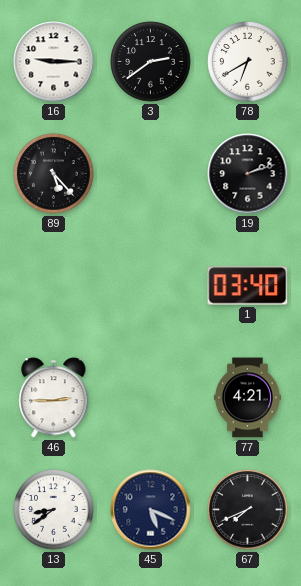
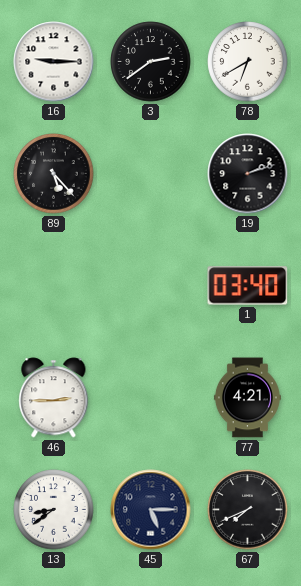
45: 5:19 -> 5:15 (151, 510)
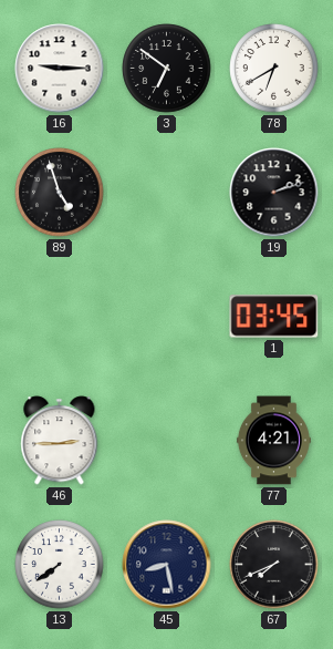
3: 2:39 -> 6:51 (167, 69)
89: 5:23 -> 4:57 (60, 193)
1: 03:40 -> 03:45 (274, 317)
13: 8:39 -> 7:39 (60, 565)
45: 5:15 -> 8:28 (167, 565)
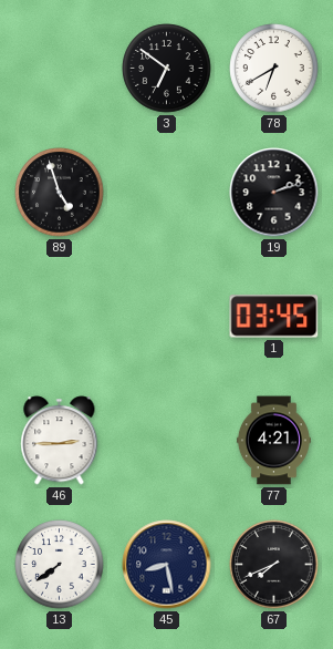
16: 9:15 -> none (60, 69)
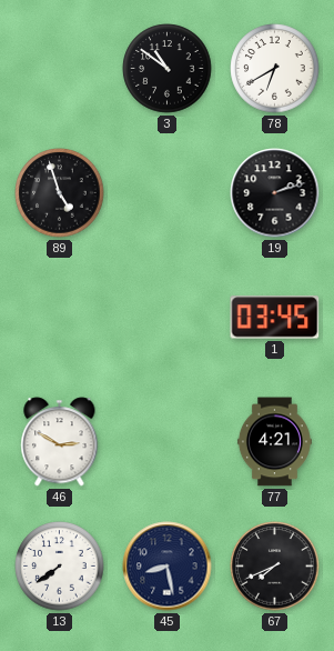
3: 6:51 -> 10:51 (168, 69)
46: 2:45 -> 2:50 (60, 442)
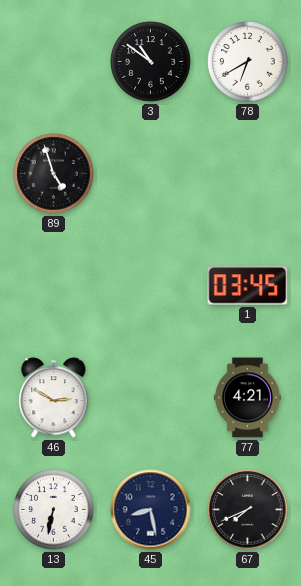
19: 2:12 -> none (275, 193)
13: 7:39 -> 6:32 (54, 510)
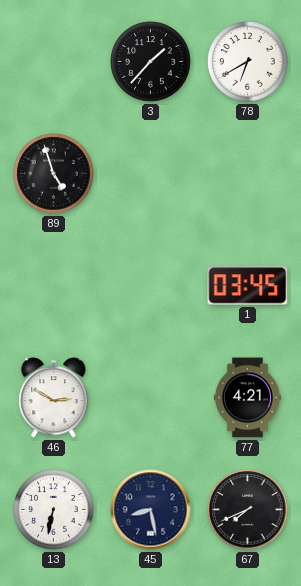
3: 10:51 -> 1:37 (151, 62)
